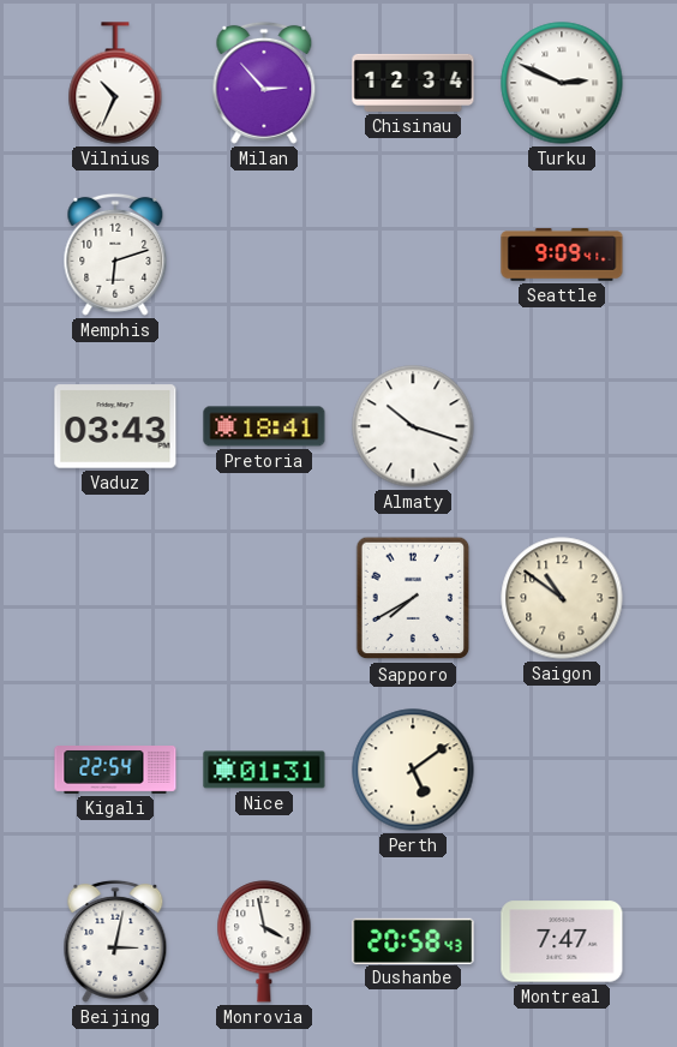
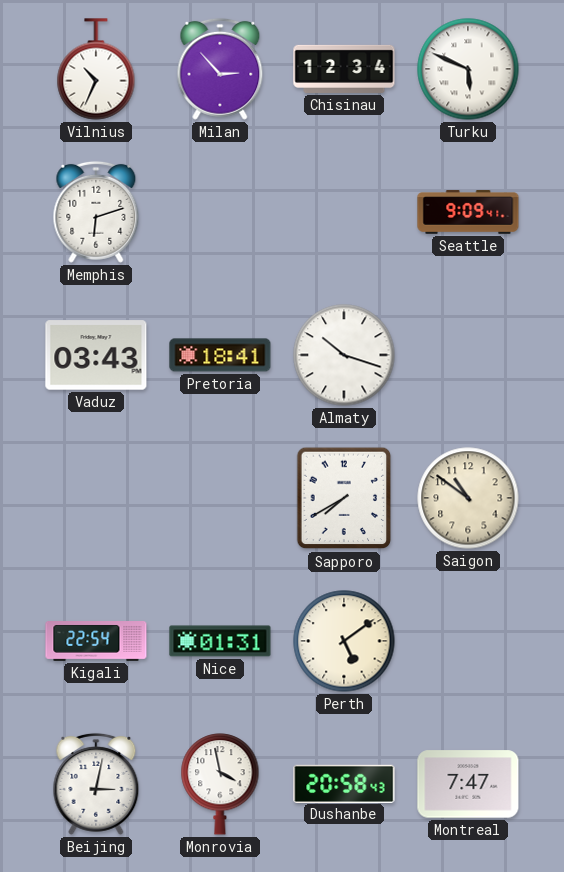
Turku: 2:49 -> 5:49 (468, 69)
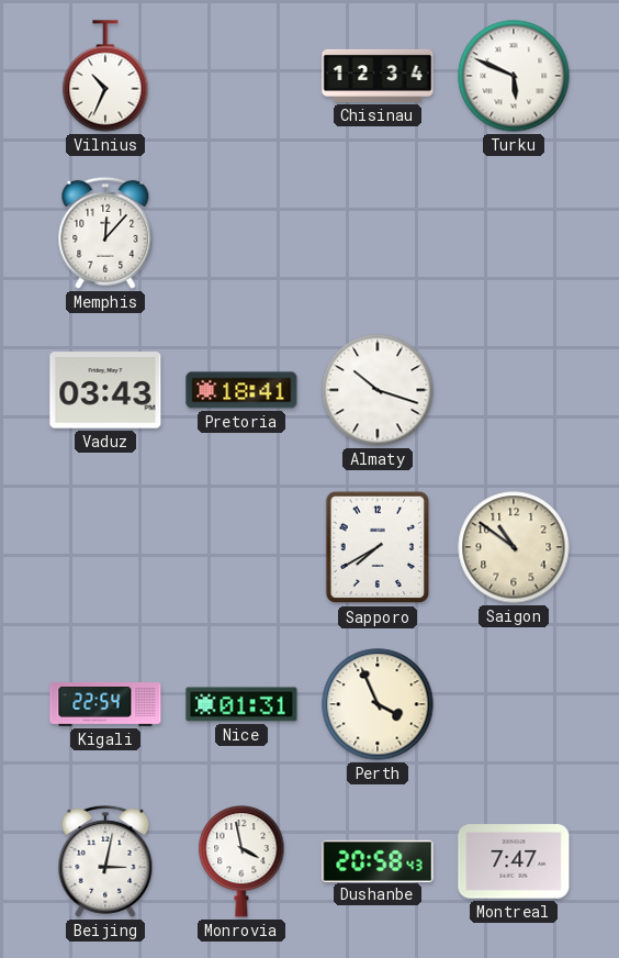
Milan: 2:53 -> none (220, 69)
Memphis: 6:12 -> 12:07 (105, 233)
Seattle: 9:09 -> none (468, 212)
Perth: 5:09 -> 3:56 (378, 704)
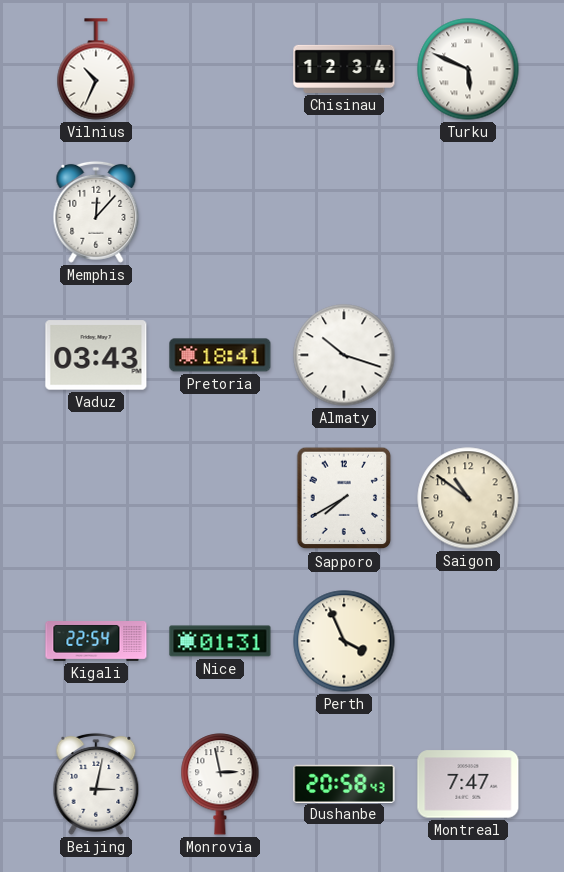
Monrovia: 3:58 -> 2:58 (220, 784)
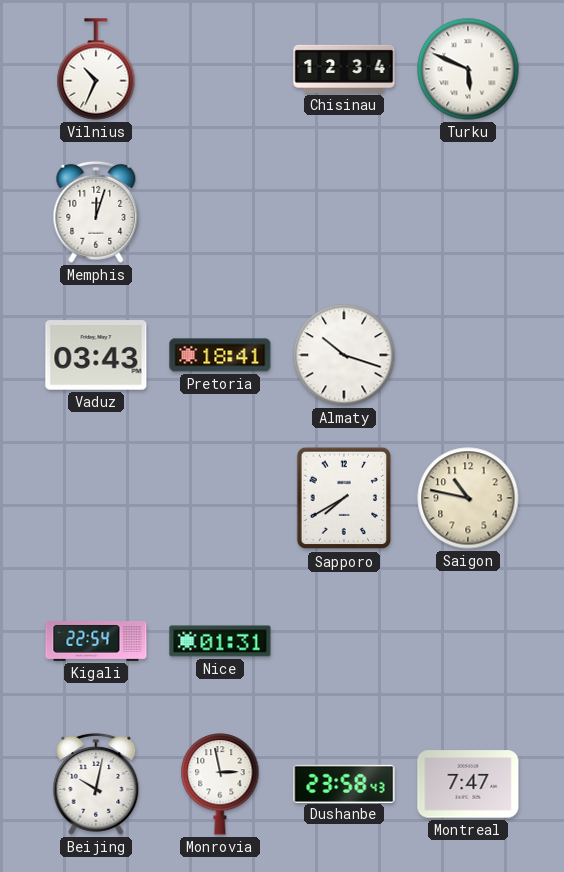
Memphis: 12:07 -> 12:03 (96, 212)
Saigon: 10:51 -> 10:47 (468, 498)
Perth: 3:56 -> none (344, 641)
Beijing: 3:02 -> 10:02 (96, 784)
Dushanbe: 20:58 -> 23:58 (344, 783)
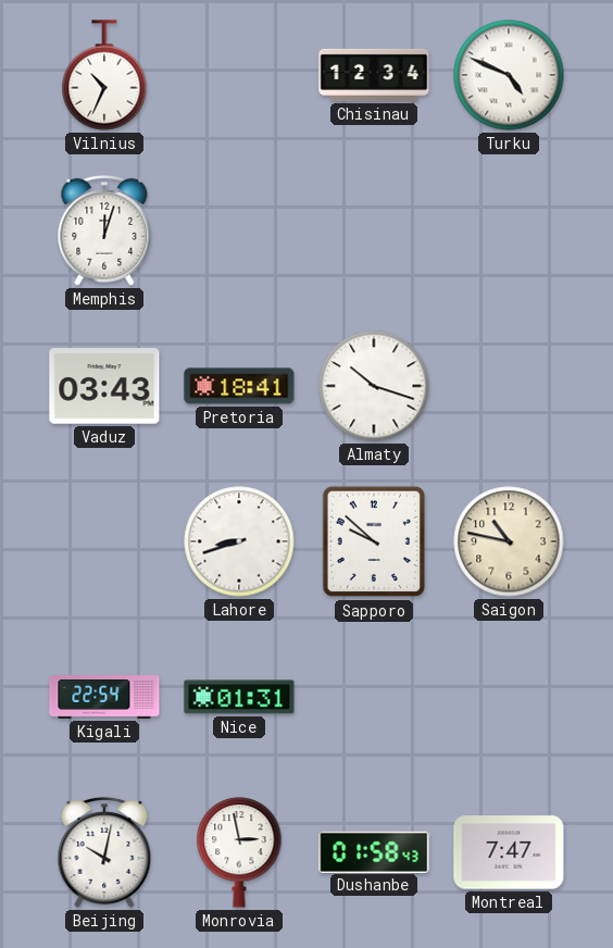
Turku: 5:49 -> 4:49 (509, 75)
Lahore: none -> 8:42 (239, 541)
Sapporo: 7:40 -> 9:52 (374, 541)
Dushanbe: 23:58 -> 01:58 (374, 851)
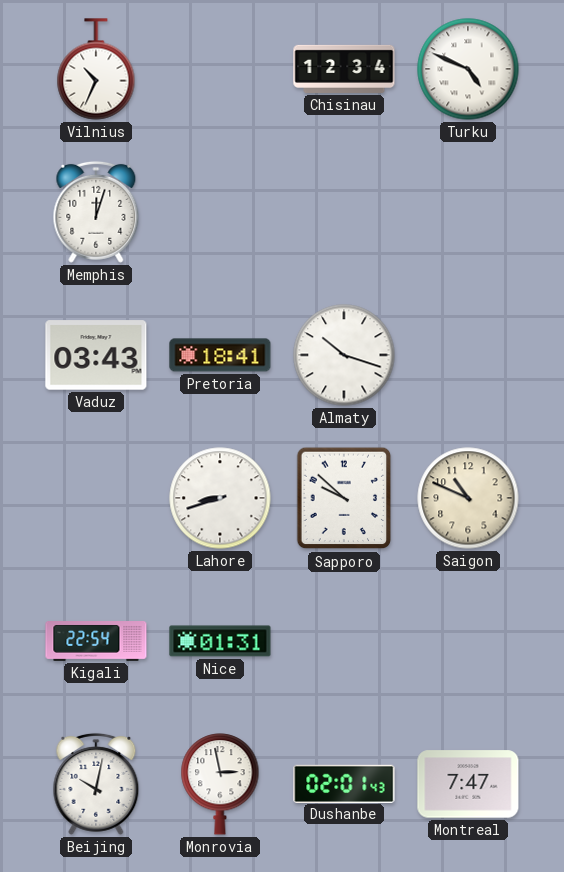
Saigon: 10:47 -> 10:49 (468, 498)
Dushanbe: 01:58 -> 02:01 (344, 783)
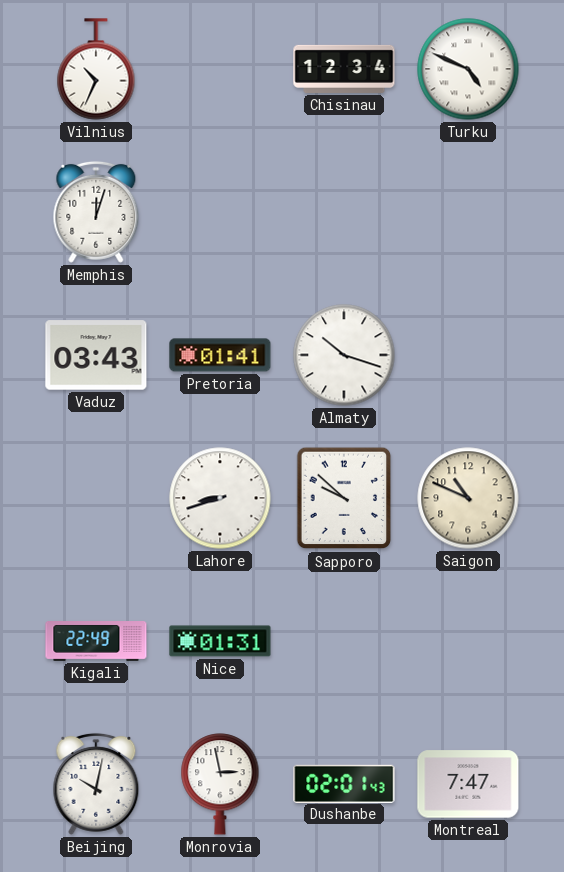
Pretoria: 18:41 -> 01:41 (220, 355)
Kigali: 22:54 -> 22:49 (96, 642)
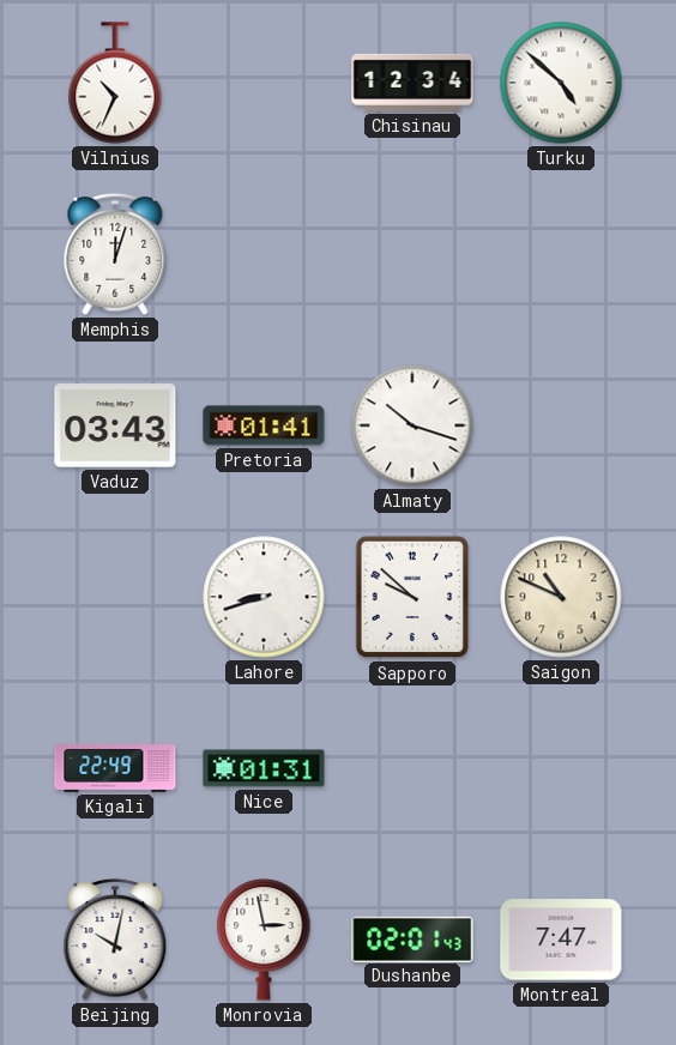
Turku: 4:49 -> 4:52 (561, 83)
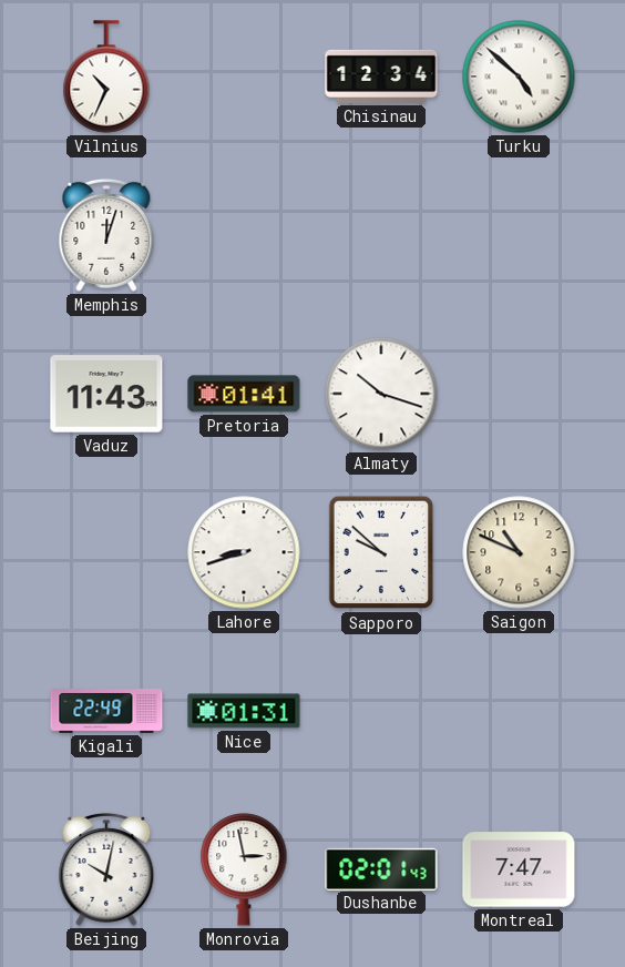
Vaduz: 03:43 -> 11:43 (106, 394)
